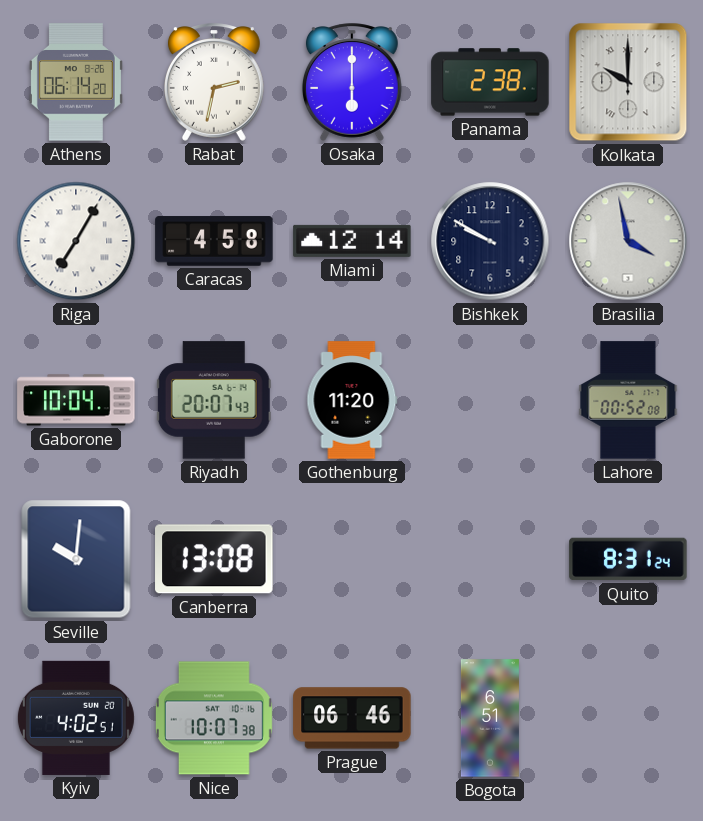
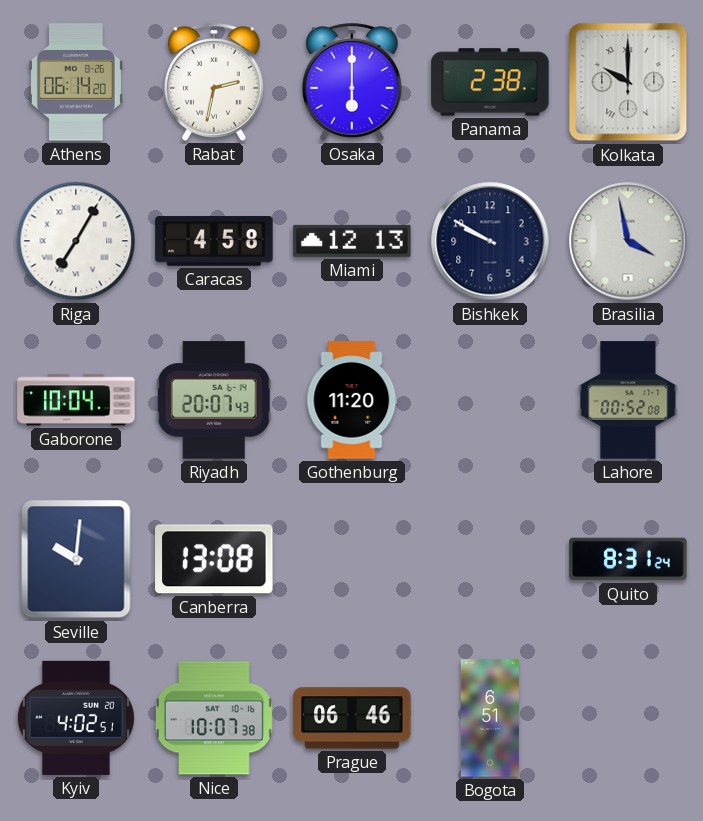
Miami: 12:14 -> 12:13 (352, 241)
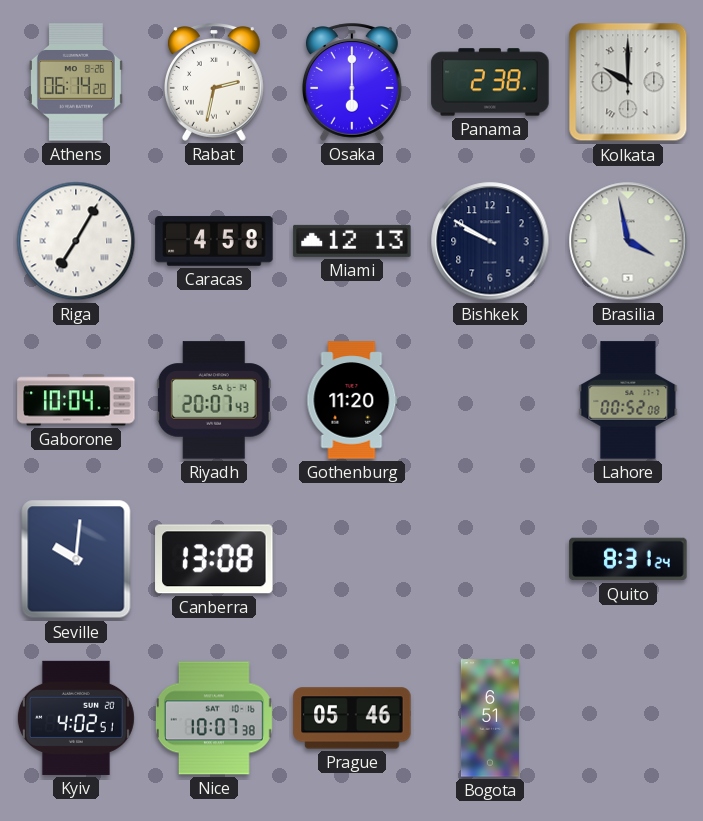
Prague: 06:46 -> 05:46 (352, 718)
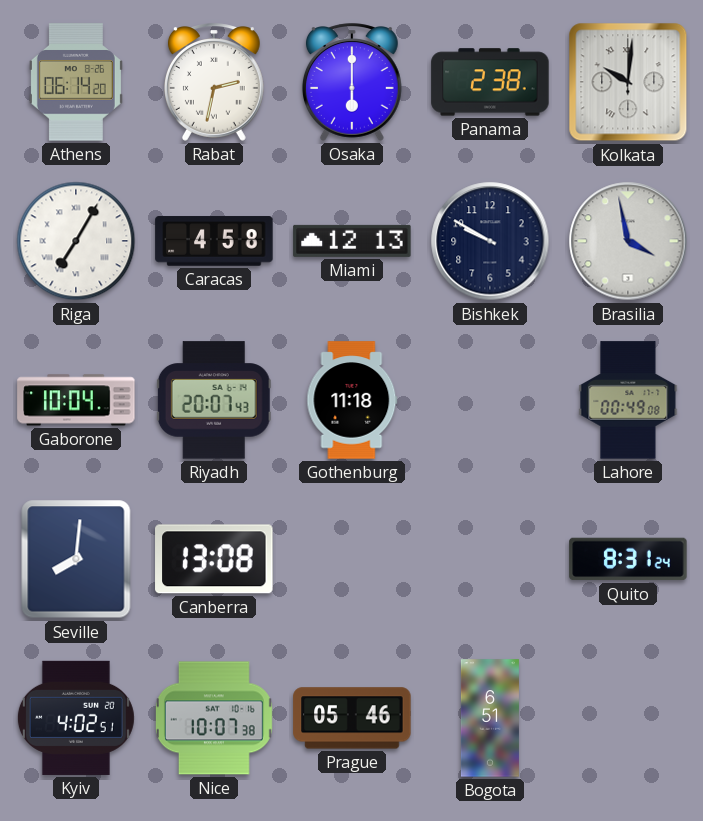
Kolkata: 10:00 -> 10:01 (628, 82)
Gothenburg: 11:20 -> 11:18 (352, 400)
Lahore: 00:52 -> 00:49 (628, 400)
Seville: 10:01 -> 8:01 (76, 559)
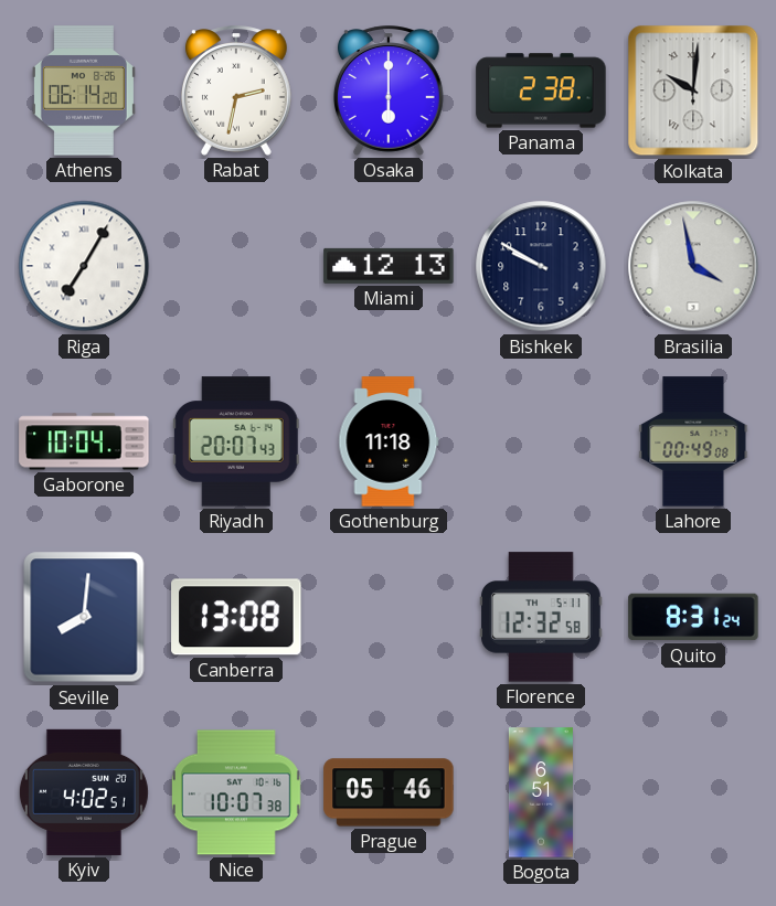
Caracas: 4:58 -> none (214, 241)
Florence: none -> 12:32 (541, 617)
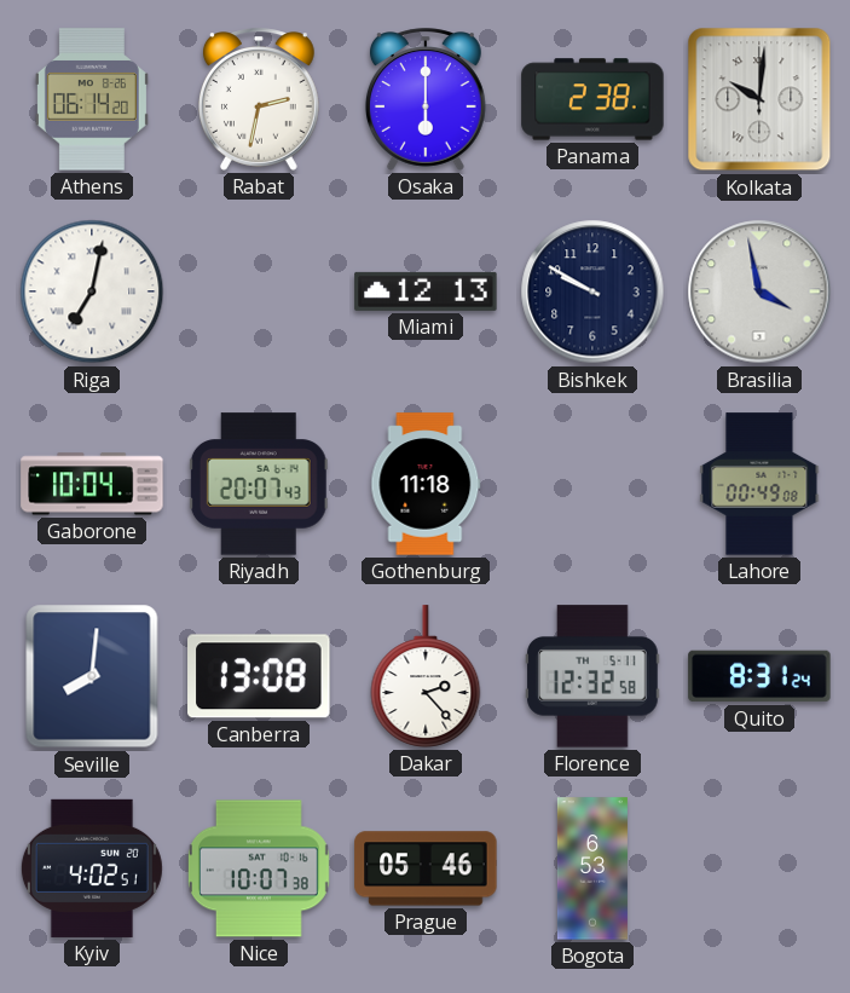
Riga: 7:05 -> 7:02 (92, 291)
Dakar: none -> 2:23 (426, 676)
Bogota: 6:51 -> 6:53 (592, 868)
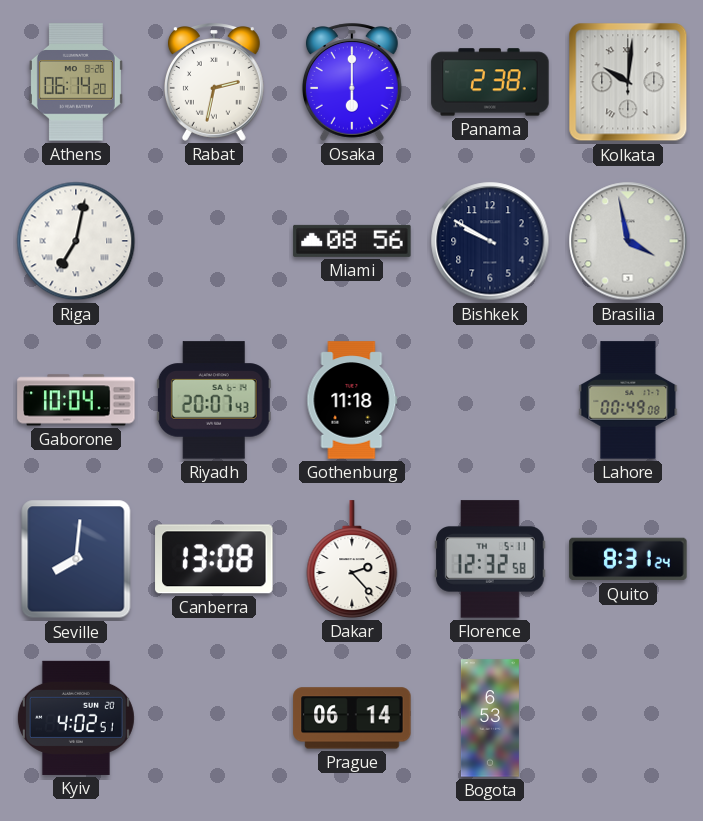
Miami: 12:13 -> 08:56 (352, 241)
Nice: 10:07 -> none (259, 868)
Prague: 05:46 -> 06:14 (352, 718)
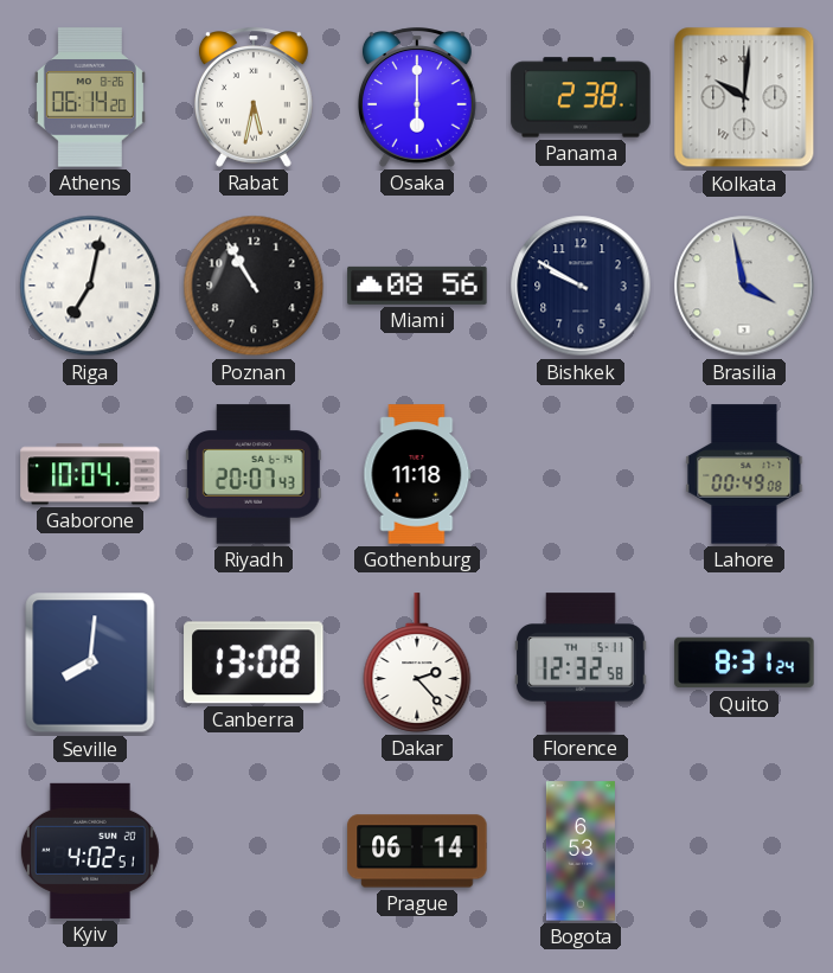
Rabat: 2:32 -> 5:32 (254, 97)
Poznan: none -> 10:55 (254, 286)
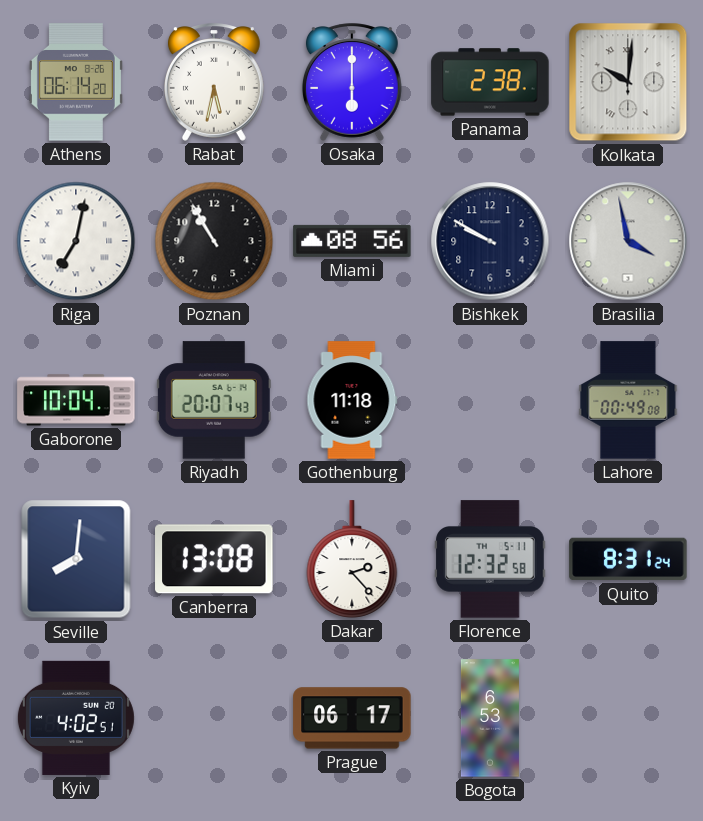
Prague: 06:14 -> 06:17 (352, 718)
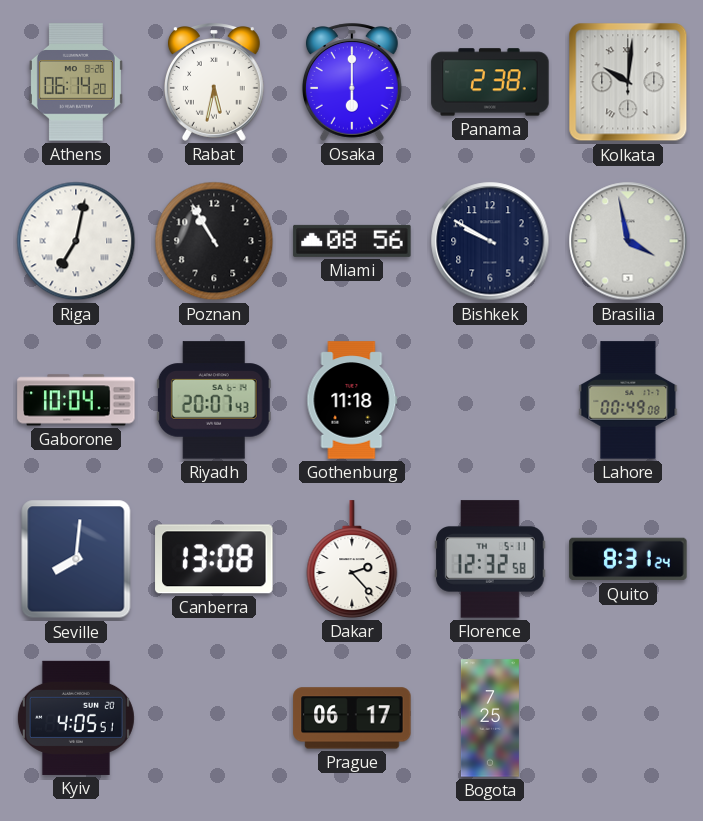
Kyiv: 4:02 -> 4:05 (76, 718)
Bogota: 6:53 -> 7:25 (490, 718)
